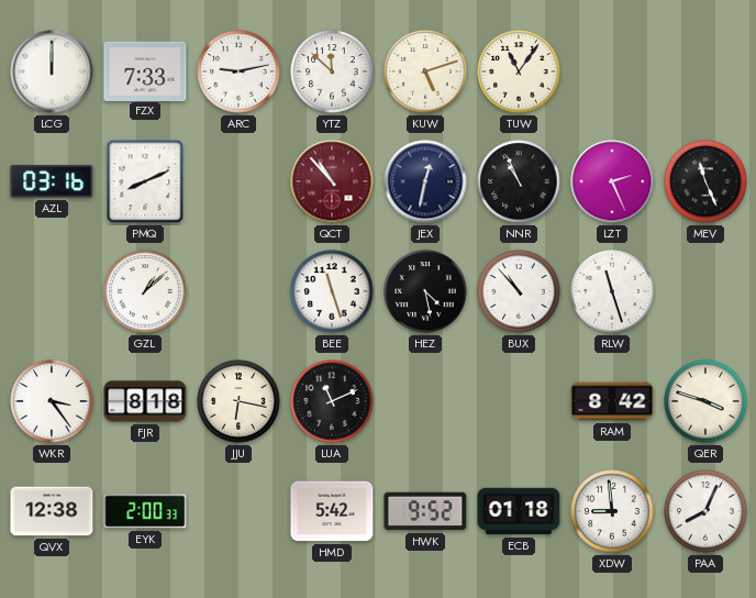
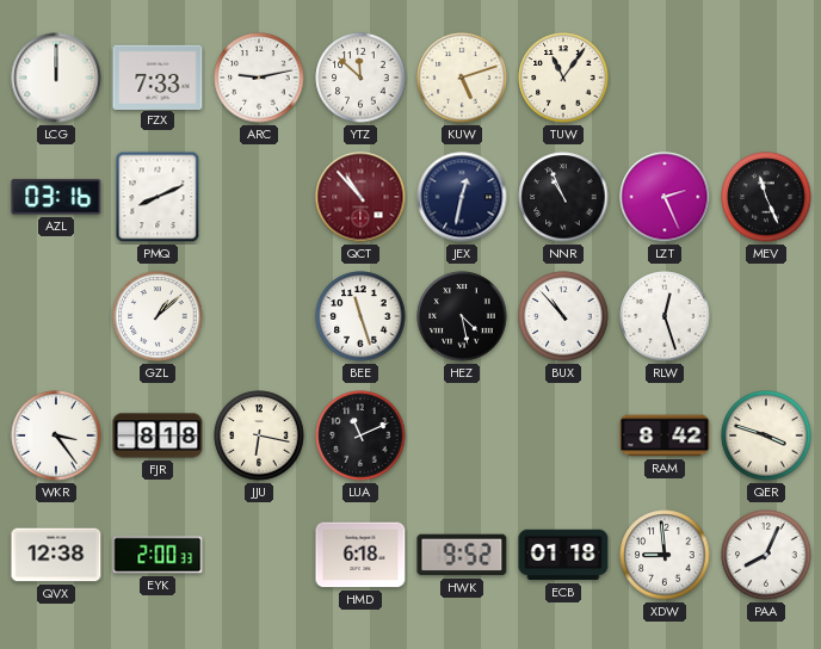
RLW: 11:27 -> 12:27 (665, 316)
HMD: 5:42 -> 6:18 (360, 555)
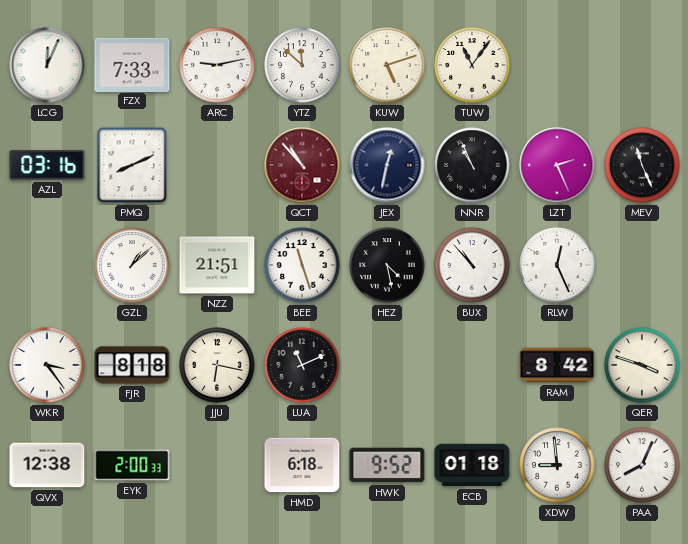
LCG: 12:00 -> 12:04 (47, 65)
NZZ: none -> 21:51 (217, 265)
RLW: 12:27 -> 12:26 (557, 265)
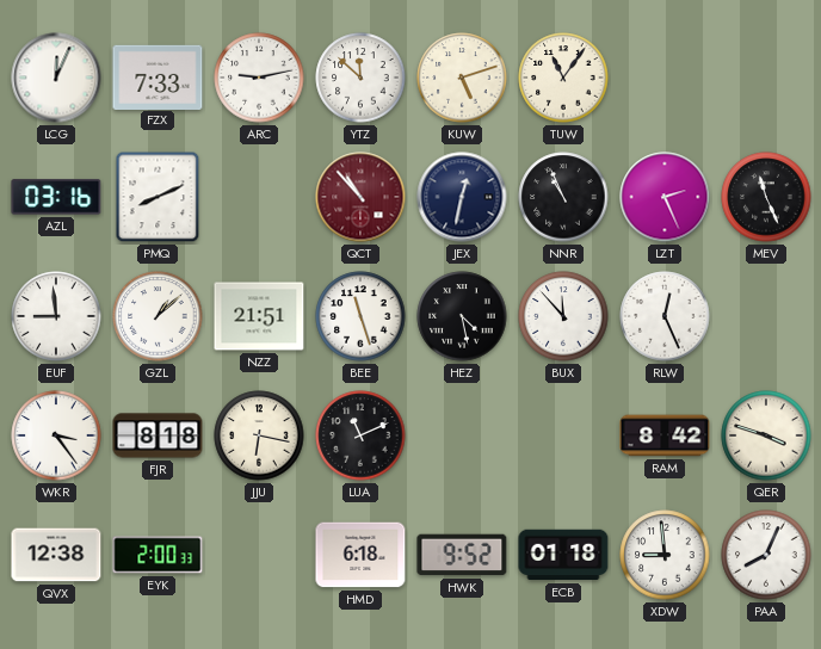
EUF: none -> 8:59 (56, 316)
BUX: 10:53 -> 11:53 (563, 316)
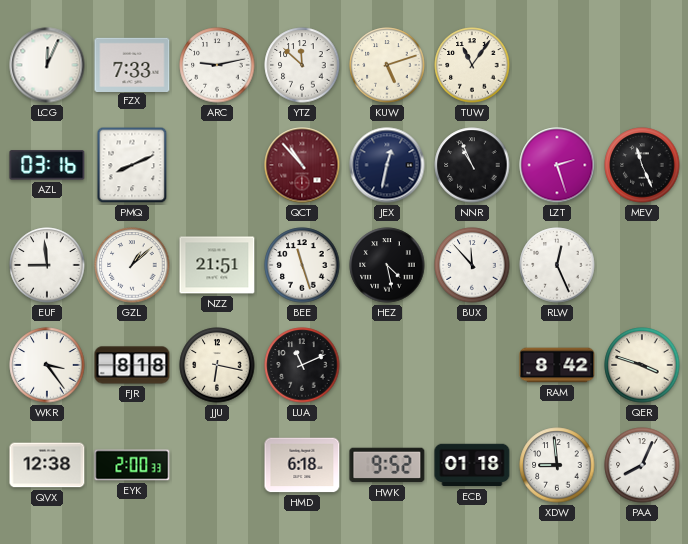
LZT: 2:26 -> 2:27 (557, 165)
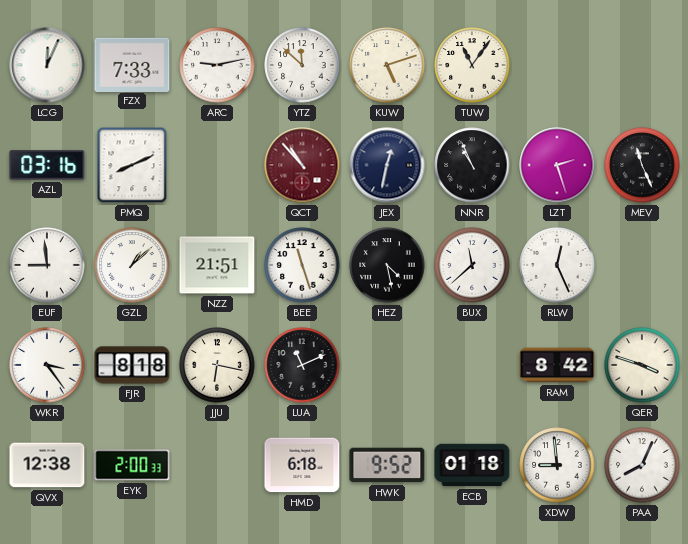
BUX: 11:53 -> 11:38 (472, 265)
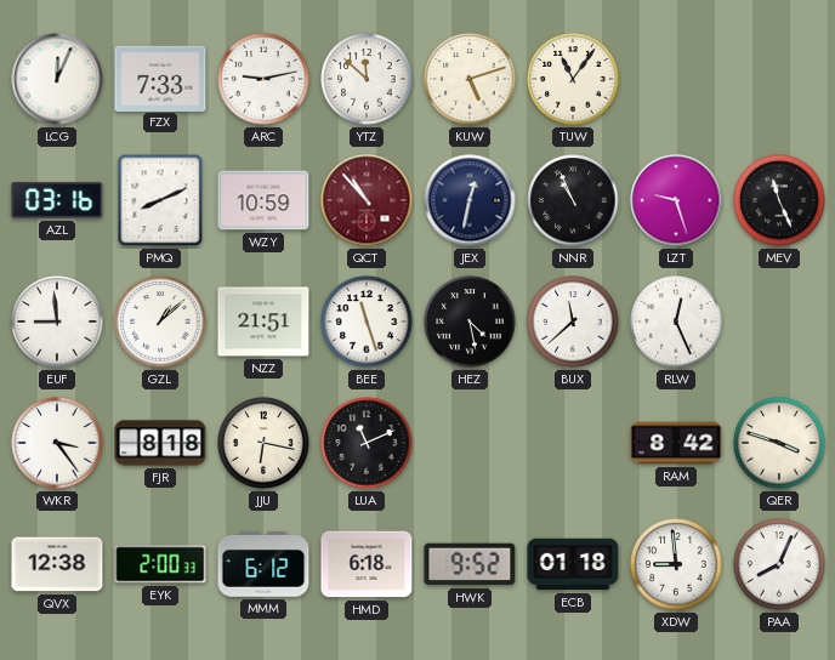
WZY: none -> 10:59 (263, 200)
LZT: 2:27 -> 9:27 (676, 200)
MMM: none -> 6:12 (263, 564)
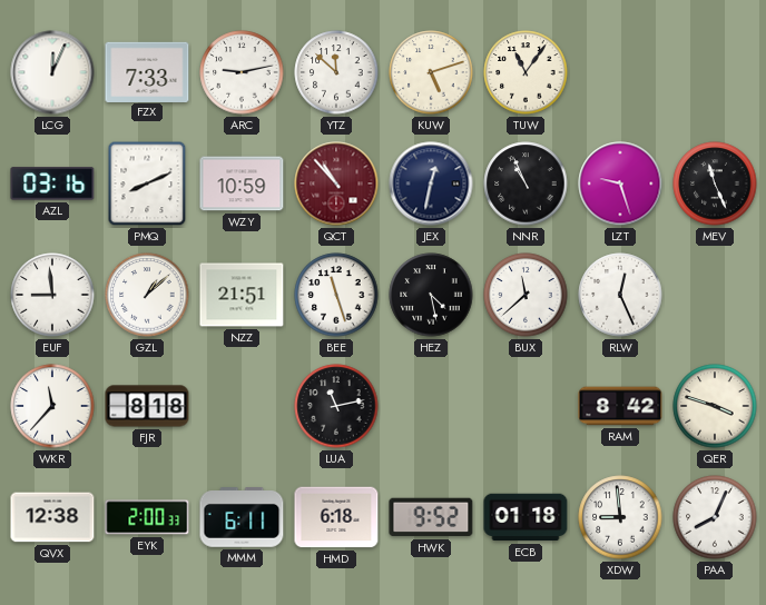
WKR: 3:24 -> 11:37 (52, 406)
JJU: 6:17 -> none (263, 443)
LUA: 11:11 -> 11:13 (336, 406)
MMM: 6:12 -> 6:11 (242, 517)
